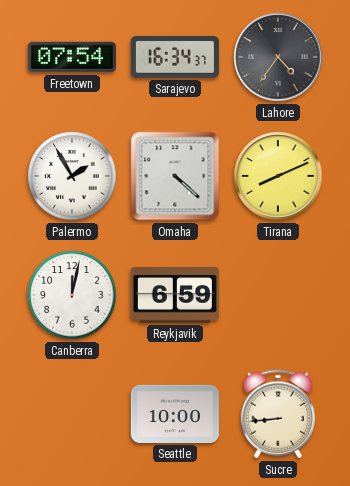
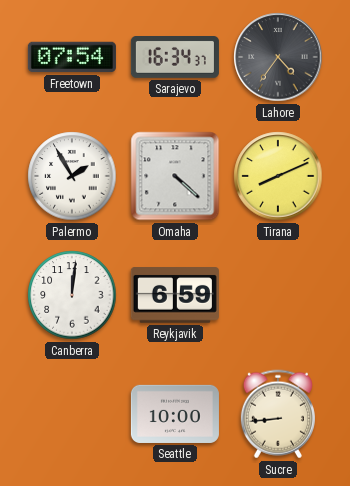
Canberra: 12:02 -> 12:01 (72, 295)
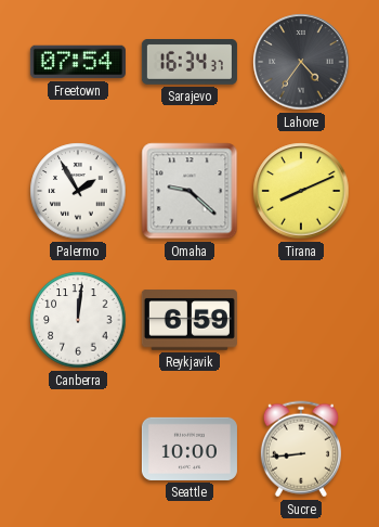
Omaha: 4:22 -> 9:22 (190, 191)
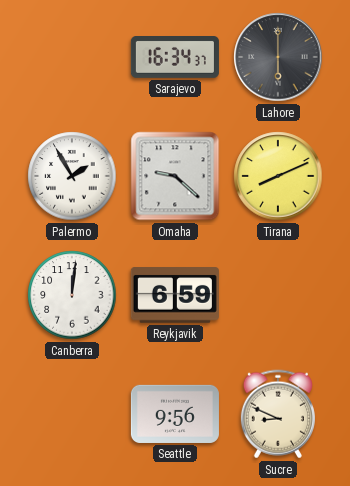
Freetown: 07:54 -> none (78, 62)
Lahore: 4:36 -> 6:00 (278, 57)
Seattle: 10:00 -> 9:56 (175, 414)
Sucre: 8:44 -> 8:49 (278, 414)
